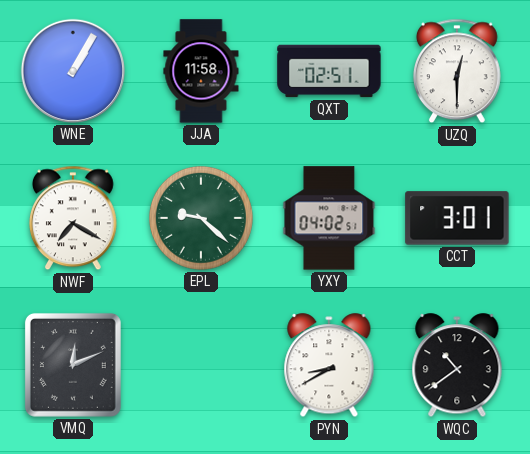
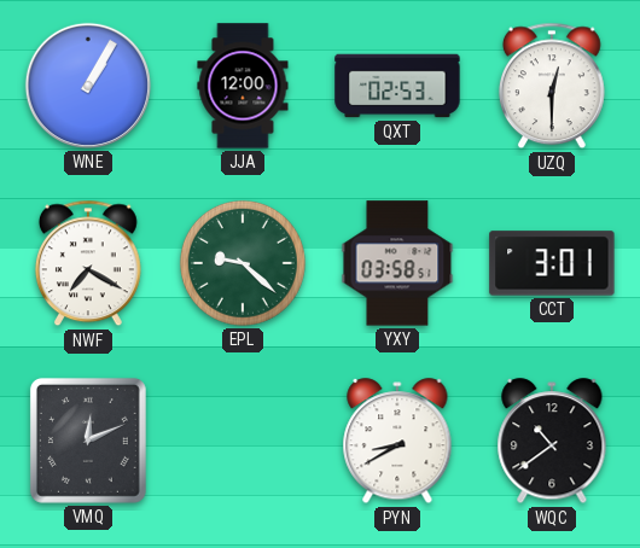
JJA: 11:58 -> 12:00 (243, 86)
QXT: 02:51 -> 02:53 (397, 86)
YXY: 04:02 -> 03:58 (397, 263)
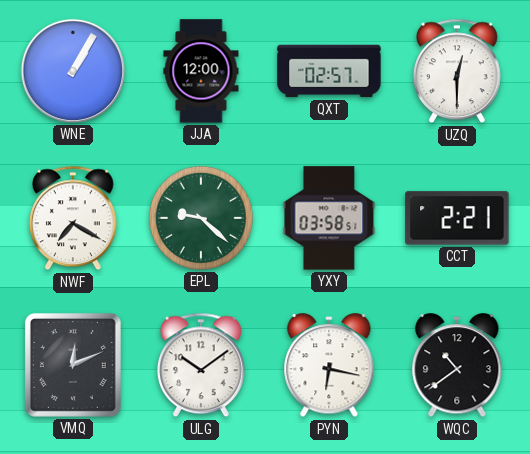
QXT: 02:53 -> 02:57 (329, 71)
CCT: 3:01 -> 2:21 (457, 218)
ULG: none -> 10:09 (201, 365)
PYN: 8:40 -> 6:17 (329, 366)
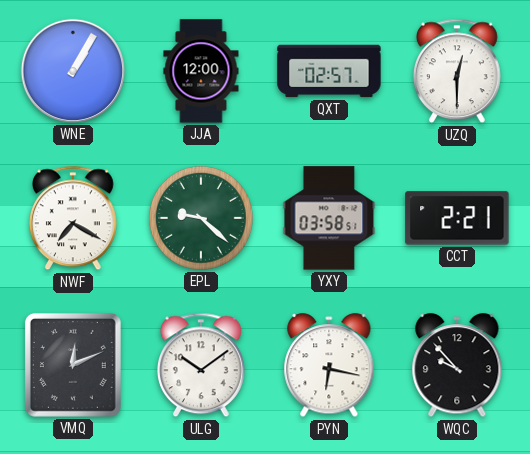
WQC: 10:39 -> 9:53 (457, 366)
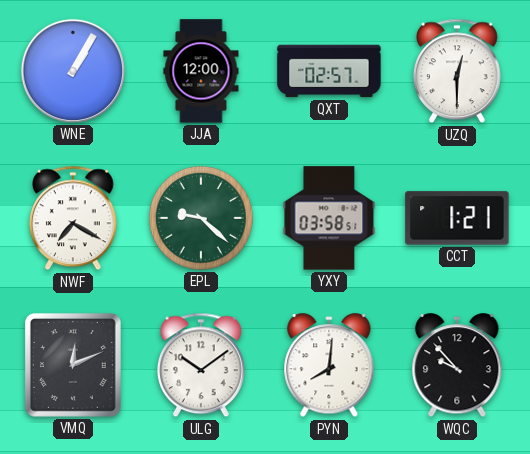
CCT: 2:21 -> 1:21 (457, 218)
PYN: 6:17 -> 8:01 (329, 366)
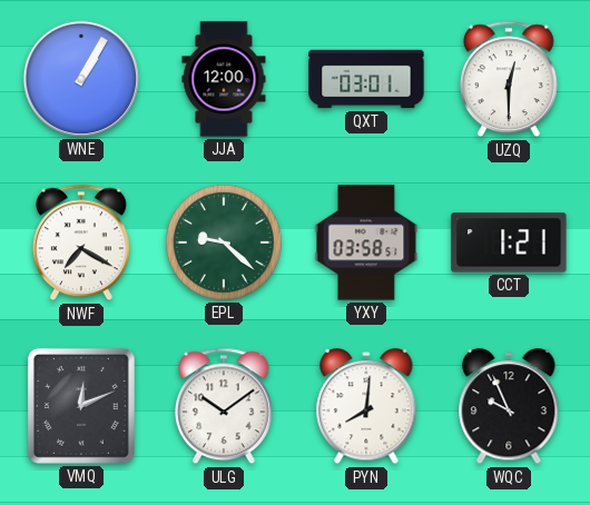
QXT: 02:57 -> 03:01 (366, 79)
WQC: 9:53 -> 9:56 (509, 407)
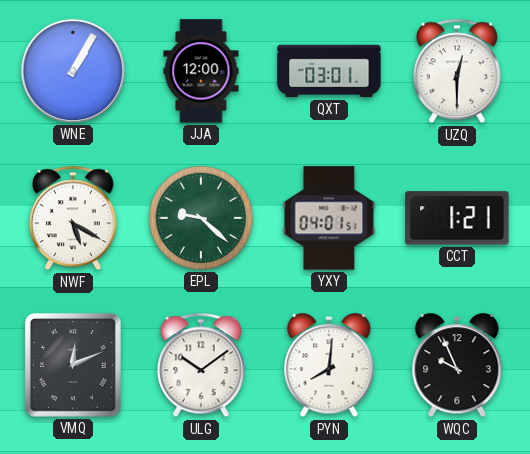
NWF: 7:20 -> 5:20 (73, 218)
YXY: 03:58 -> 04:01 (329, 218)
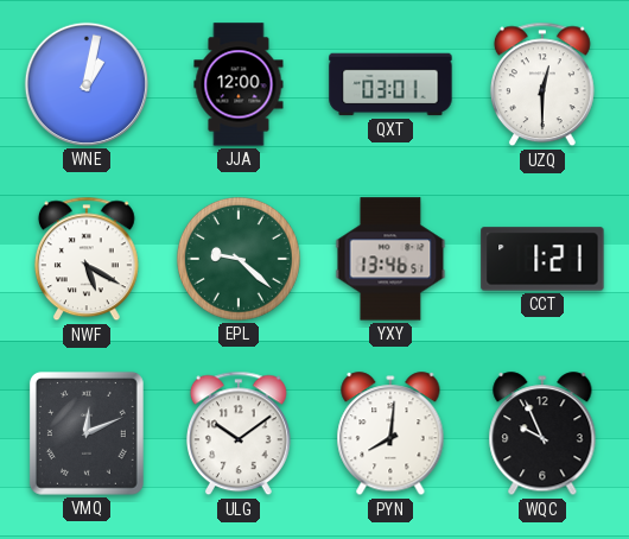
WNE: 1:05 -> 1:02 (87, 84)
YXY: 04:01 -> 13:46 (390, 259)
